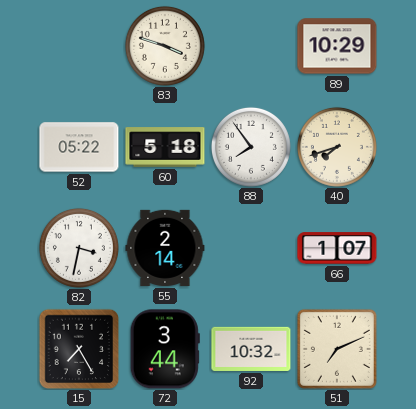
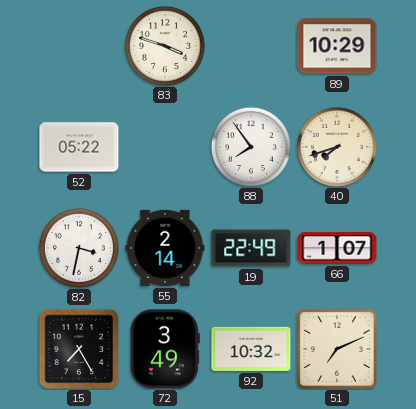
60: 5:18 -> none (165, 147)
19: none -> 22:49 (251, 248)
72: 3:44 -> 3:49 (165, 349)
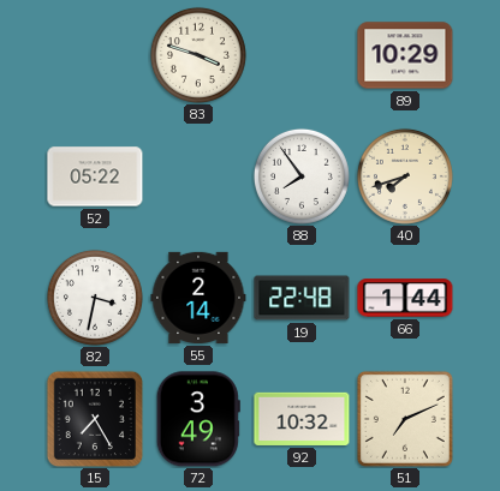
19: 22:49 -> 22:48 (302, 298)
66: 1:07 -> 1:44 (405, 298)
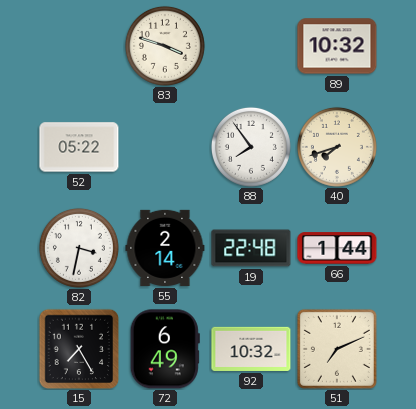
89: 10:29 -> 10:32 (337, 46)
72: 3:49 -> 6:49 (165, 349)
